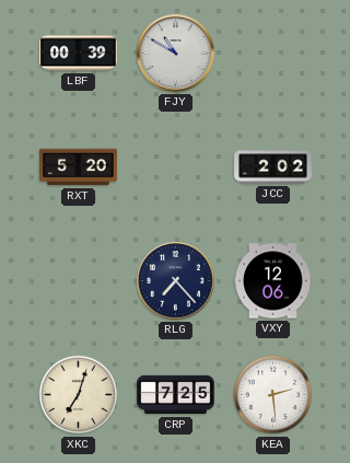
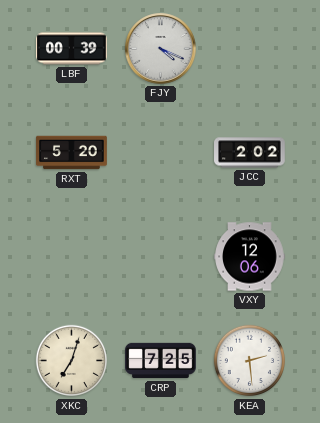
FJY: 10:50 -> 4:19 (161, 49)
RLG: 7:23 -> none (176, 281)
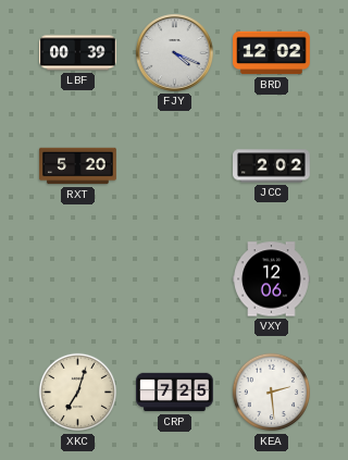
BRD: none -> 12:02 (272, 53)
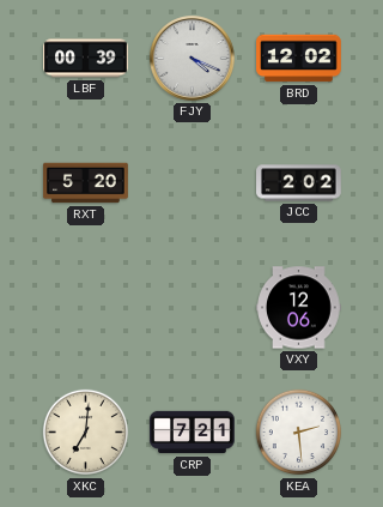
XKC: 7:03 -> 7:01 (86, 433)
CRP: 7:25 -> 7:21 (193, 433)
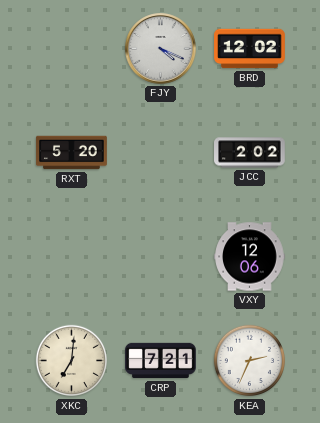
LBF: 00:39 -> none (86, 59)
KEA: 2:29 -> 2:34 (250, 361)
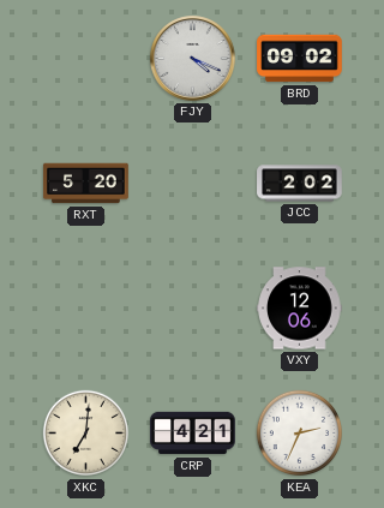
BRD: 12:02 -> 09:02 (300, 59)
CRP: 7:21 -> 4:21 (193, 434)
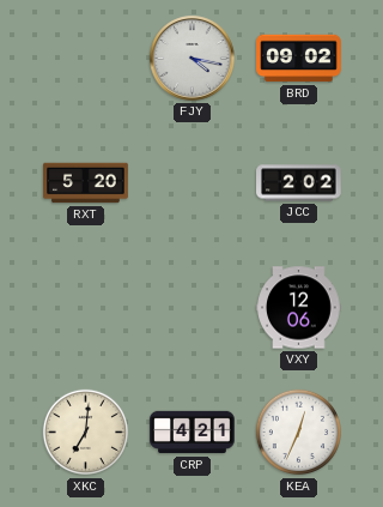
FJY: 4:19 -> 4:17 (193, 59)
KEA: 2:34 -> 12:34 (299, 433)
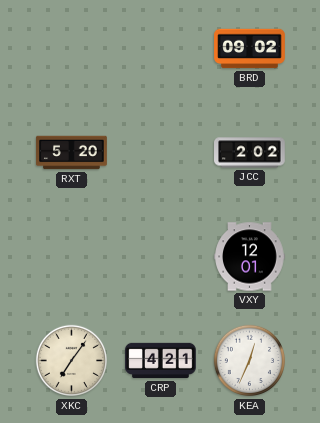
FJY: 4:17 -> none (193, 59)
VXY: 12:06 -> 12:01 (250, 257)
XKC: 7:01 -> 7:06 (72, 361)
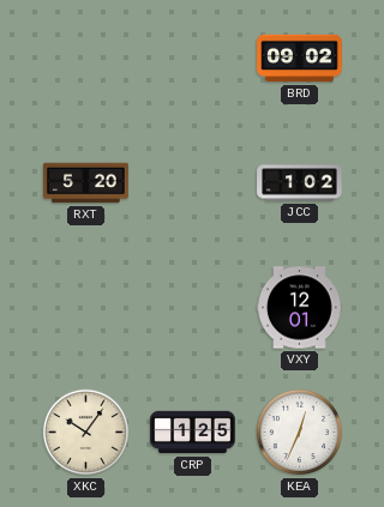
JCC: 2:02 -> 1:02 (300, 183)
XKC: 7:06 -> 10:06 (86, 433)
CRP: 4:21 -> 1:25 (193, 433)
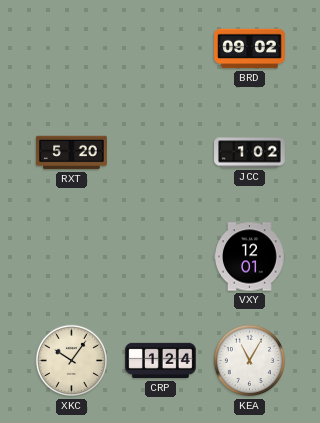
CRP: 1:25 -> 1:24 (161, 361)
KEA: 12:34 -> 11:05 (250, 361)
